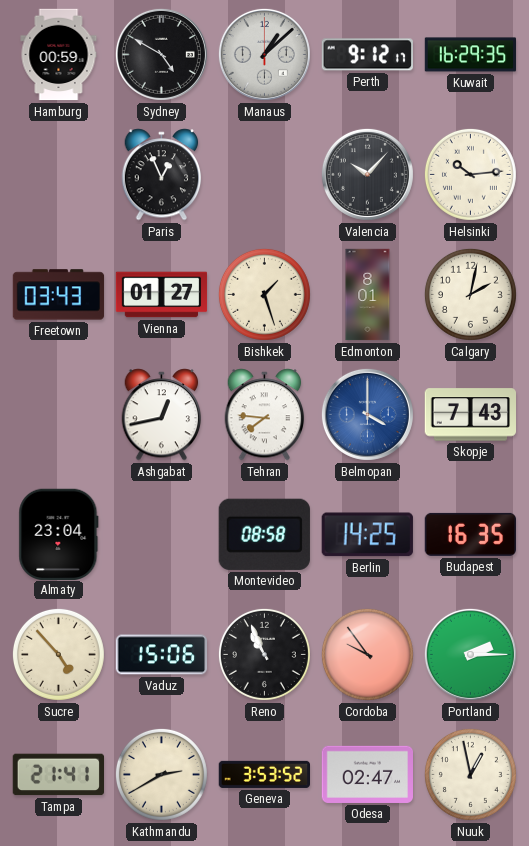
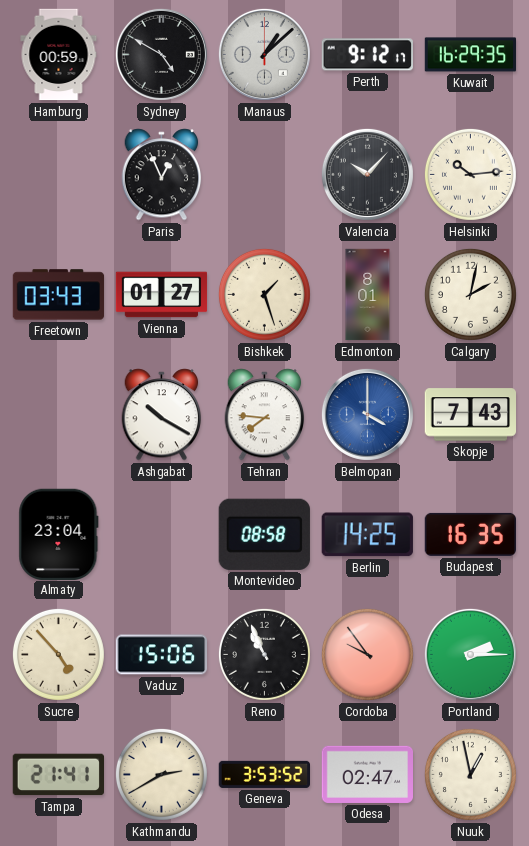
Ashgabat: 12:43 -> 10:20 (162, 415)
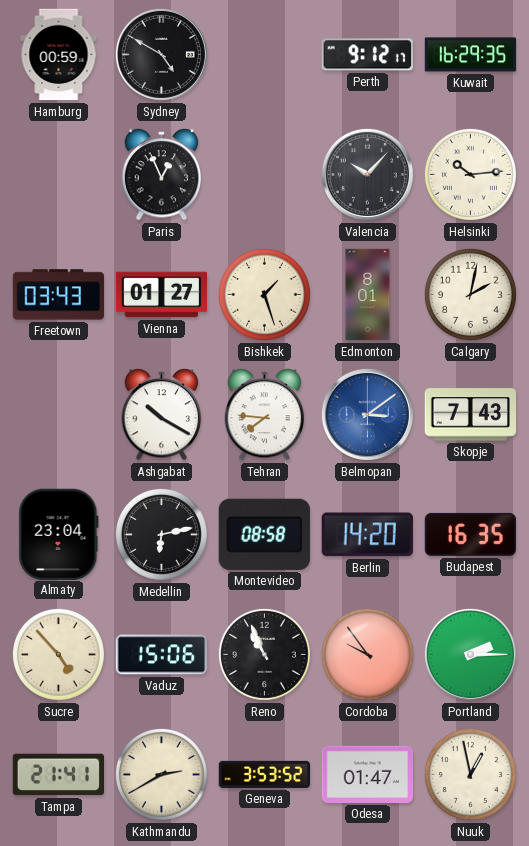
Manaus: 1:08 -> none (264, 54)
Belmopan: 4:00 -> 3:09 (367, 414)
Medellin: none -> 6:13 (161, 534)
Berlin: 14:25 -> 14:20 (367, 535)
Odesa: 02:47 -> 01:47 (368, 774)
